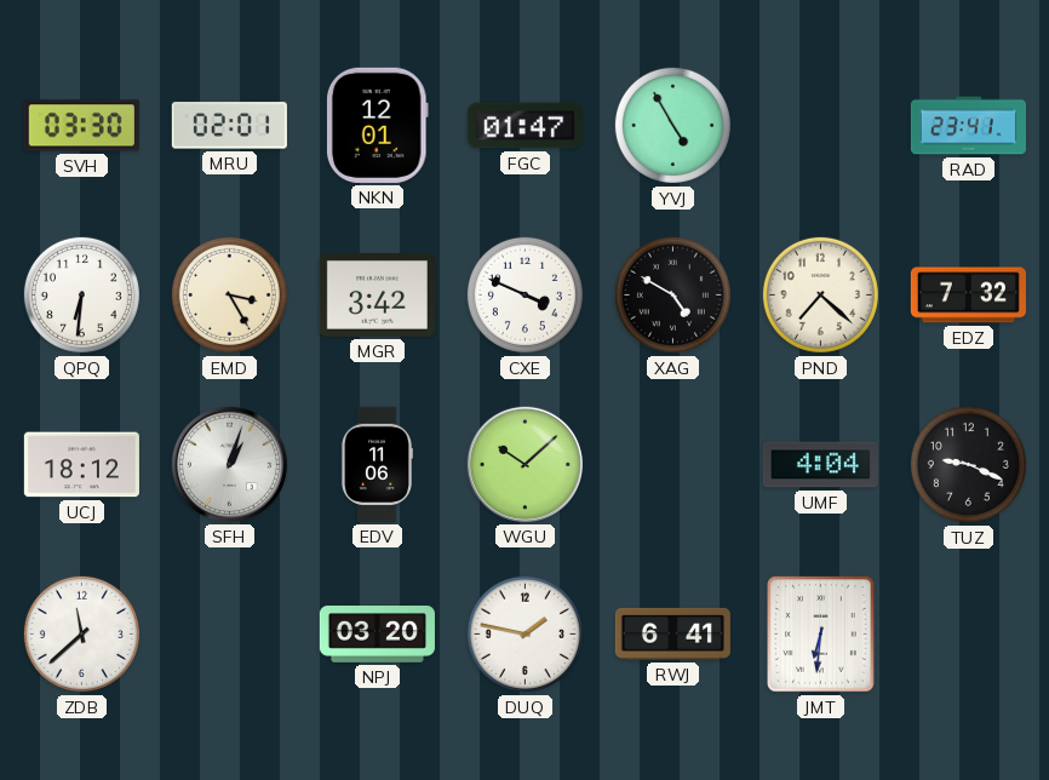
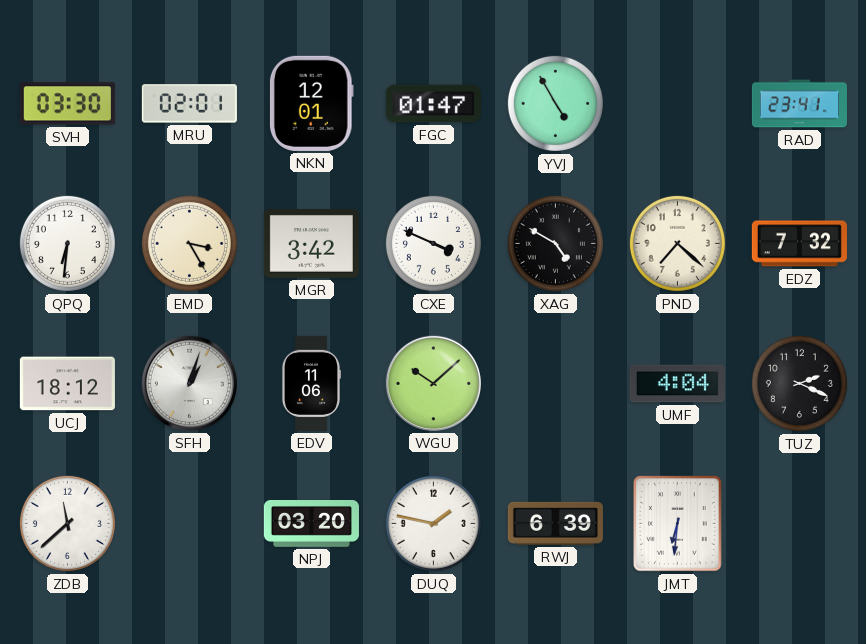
TUZ: 9:19 -> 2:19 (799, 383)
RWJ: 6:41 -> 6:39 (555, 523)
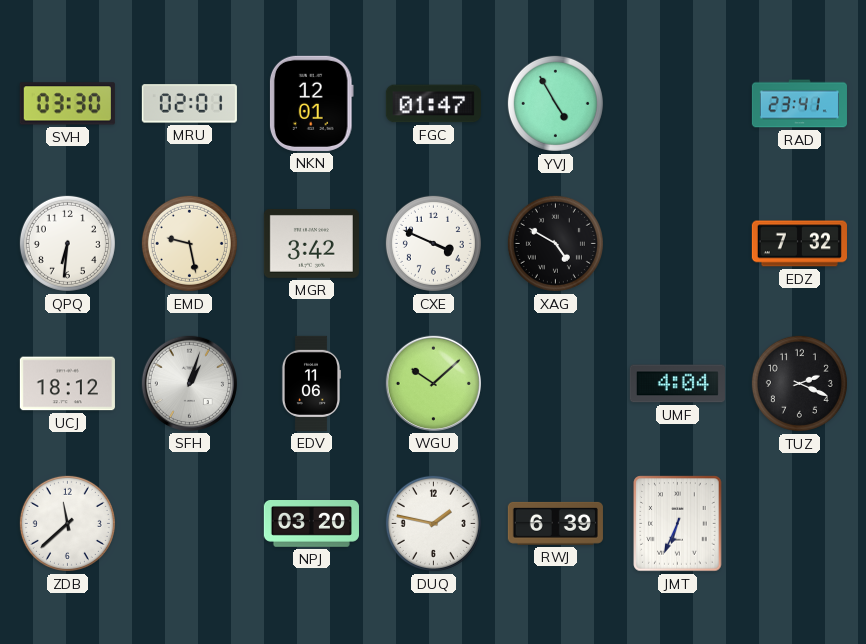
EMD: 3:25 -> 9:28 (189, 243)
PND: 7:22 -> none (677, 243)
JMT: 6:31 -> 6:34 (678, 524)
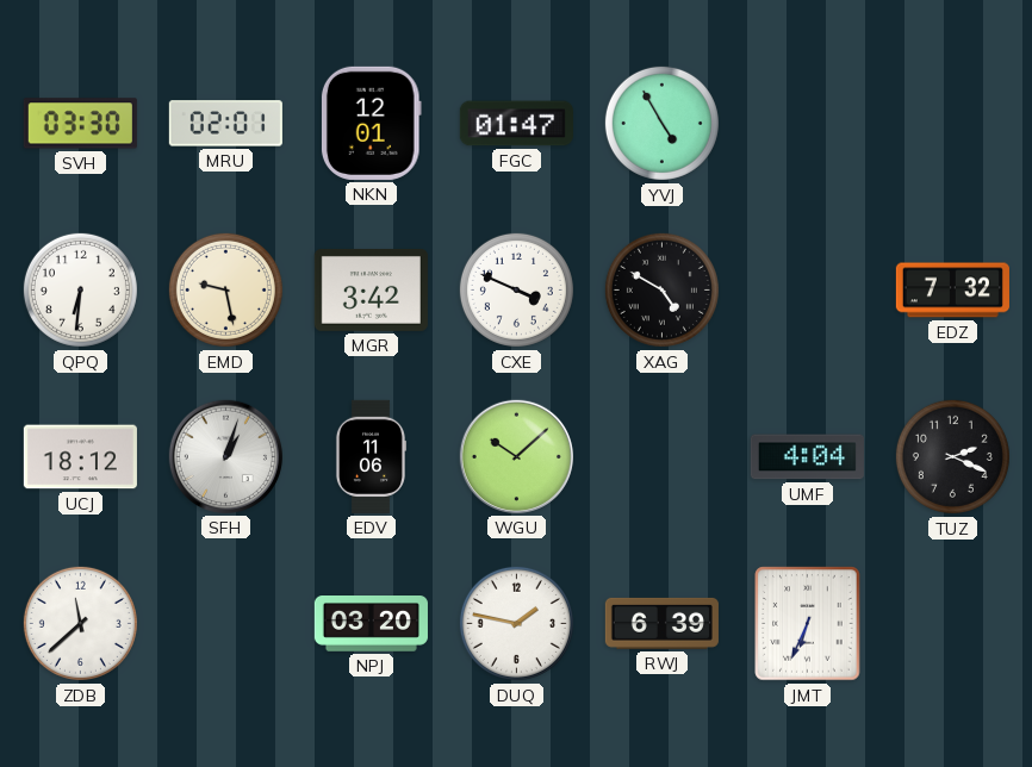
RAD: 23:41 -> none (799, 104)
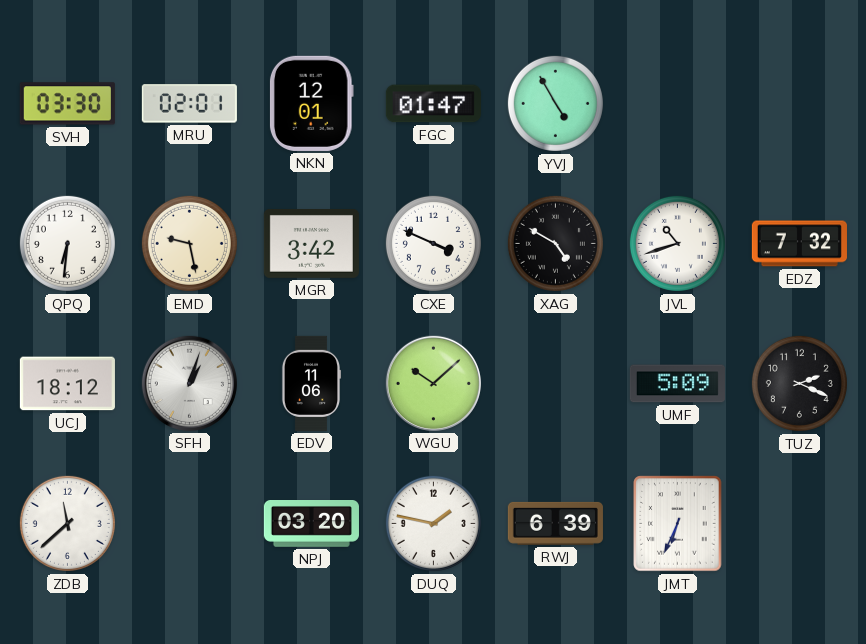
JVL: none -> 10:42 (677, 243)
UMF: 4:04 -> 5:09 (677, 384)
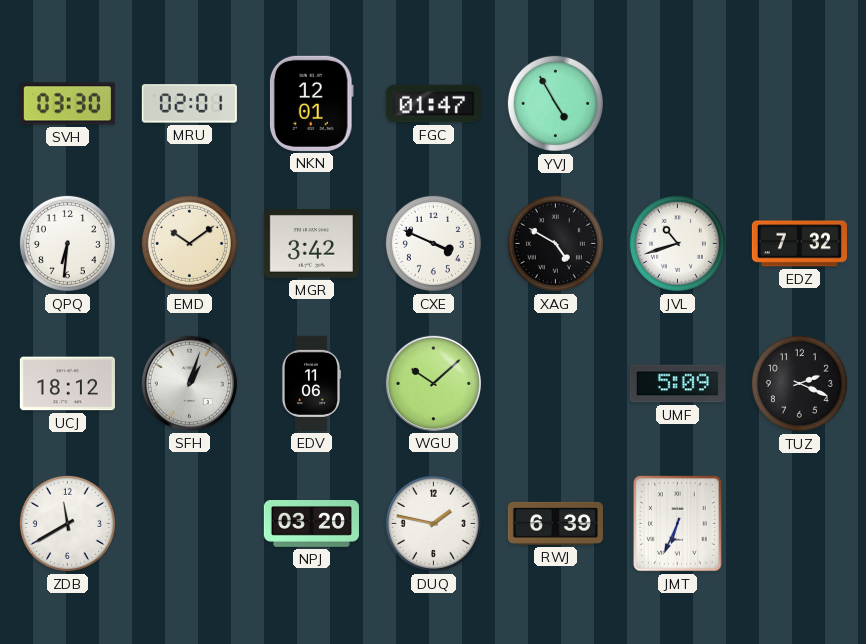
EMD: 9:28 -> 10:09 (189, 243)
ZDB: 11:38 -> 11:40 (67, 523)
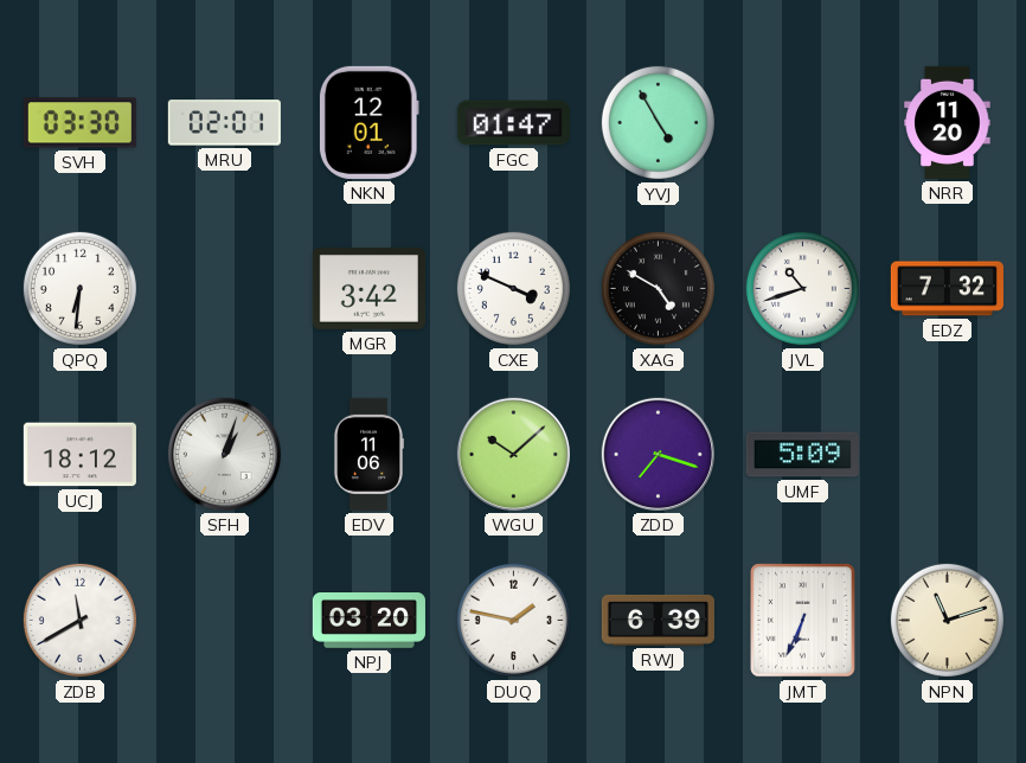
NRR: none -> 11:20 (948, 122)
EMD: 10:09 -> none (189, 243)
ZDD: none -> 7:18 (658, 454)
TUZ: 2:19 -> none (799, 383)
NPN: none -> 11:12 (947, 620)
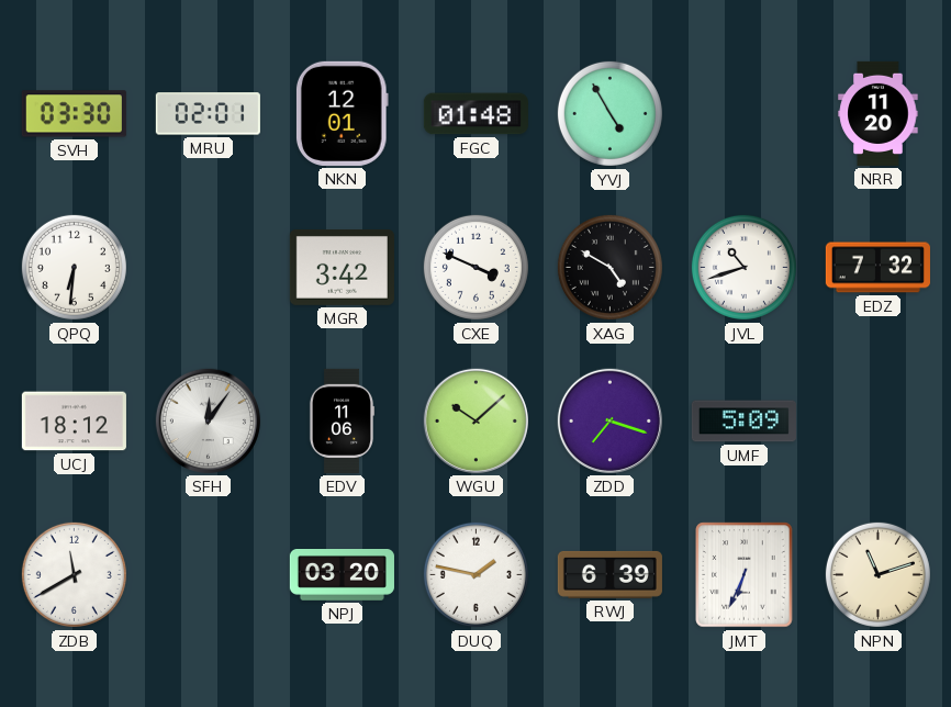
FGC: 01:47 -> 01:48 (475, 114)
SFH: 1:03 -> 12:06 (208, 420)
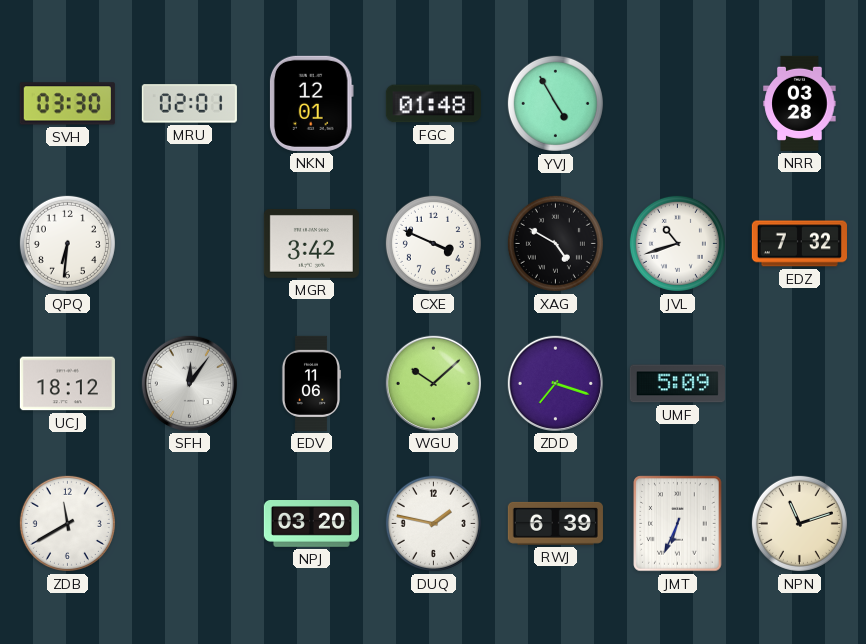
NRR: 11:20 -> 03:28 (800, 103)
